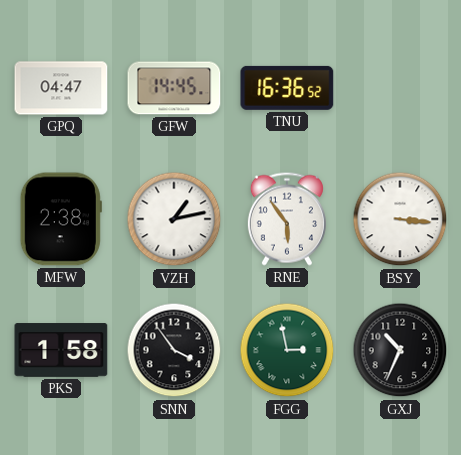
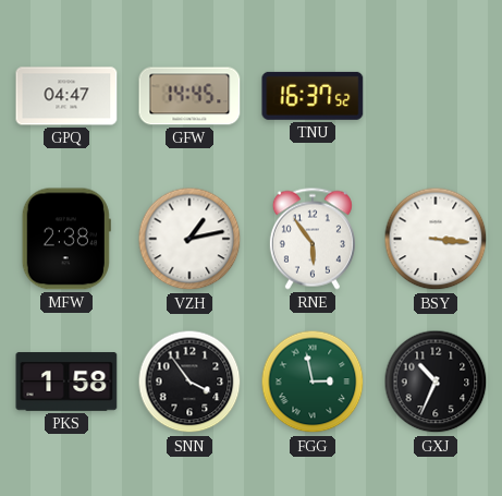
TNU: 16:36 -> 16:37 (313, 96)
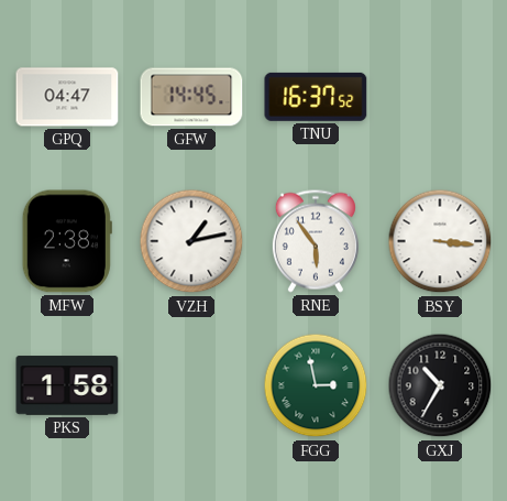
SNN: 3:54 -> none (189, 382)
GXJ: 10:34 -> 10:35 (440, 385)
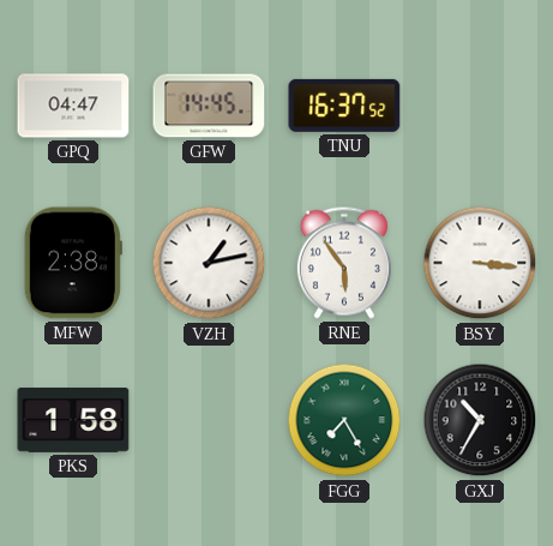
FGG: 2:58 -> 7:25 (344, 420)
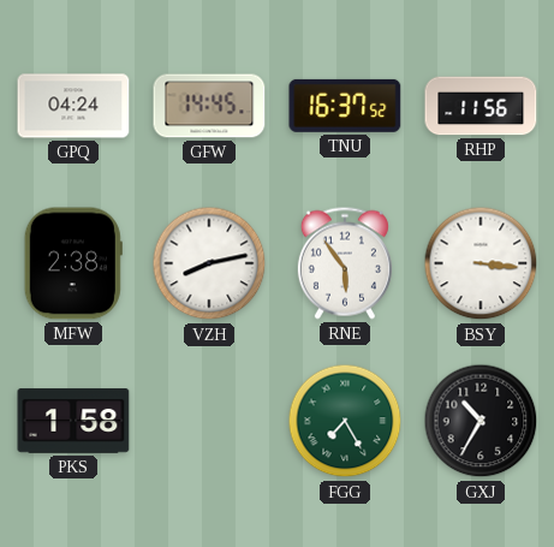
GPQ: 04:47 -> 04:24 (73, 106)
RHP: none -> 11:56 (481, 106)
VZH: 1:13 -> 8:13 (209, 263)
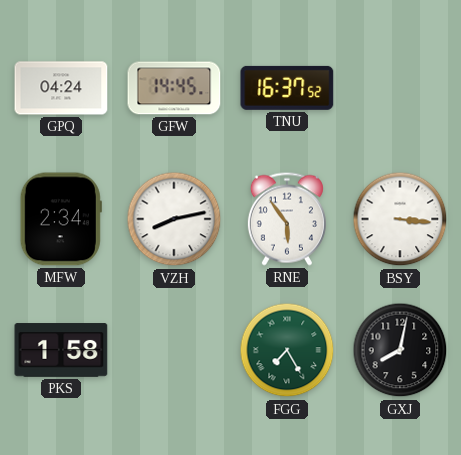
RHP: 11:56 -> none (481, 106)
MFW: 2:38 -> 2:34 (61, 219)
GXJ: 10:35 -> 8:02 (400, 350)
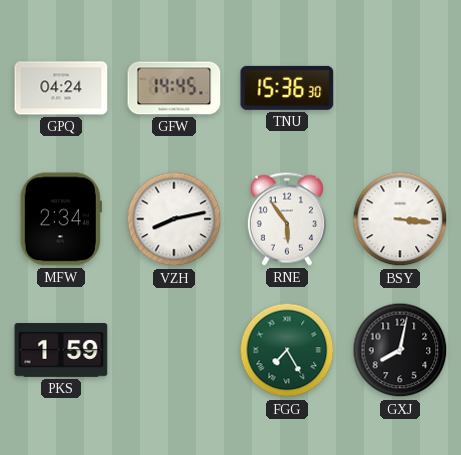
TNU: 16:37 -> 15:36 (287, 88)
PKS: 1:58 -> 1:59 (61, 350)
